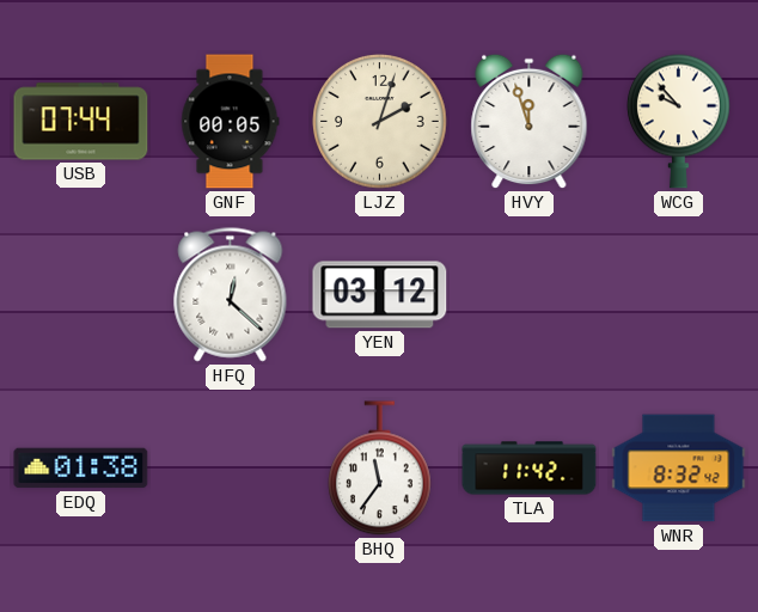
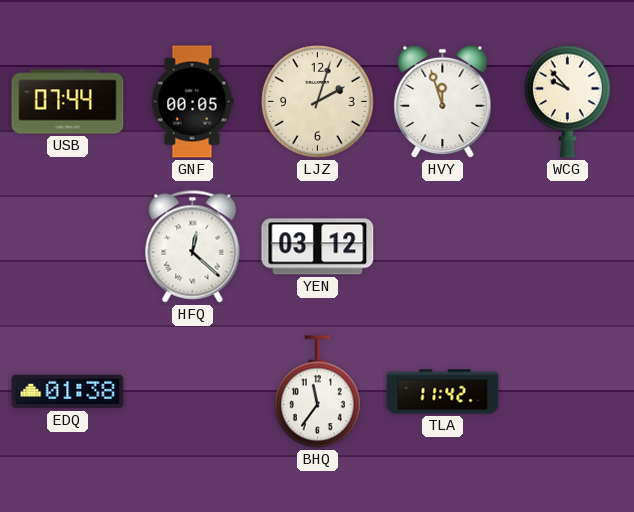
WNR: 8:32 -> none (679, 469)
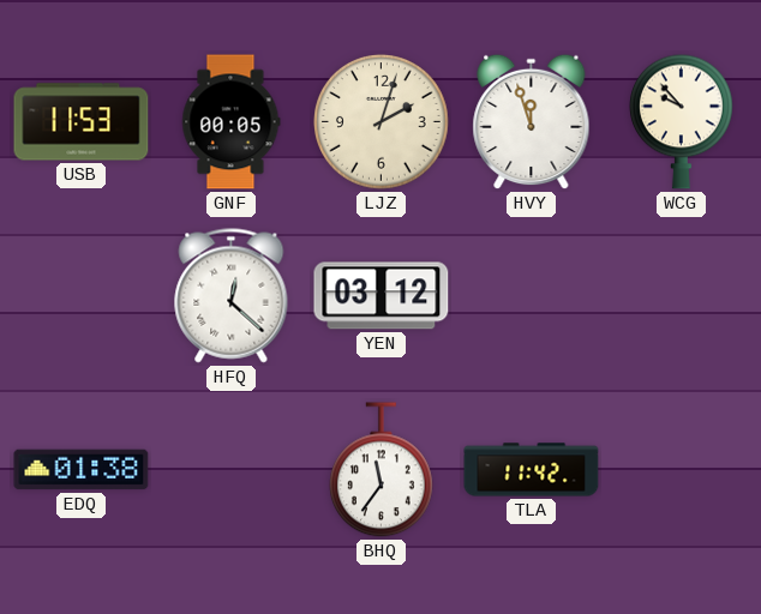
USB: 07:44 -> 11:53 (82, 122)
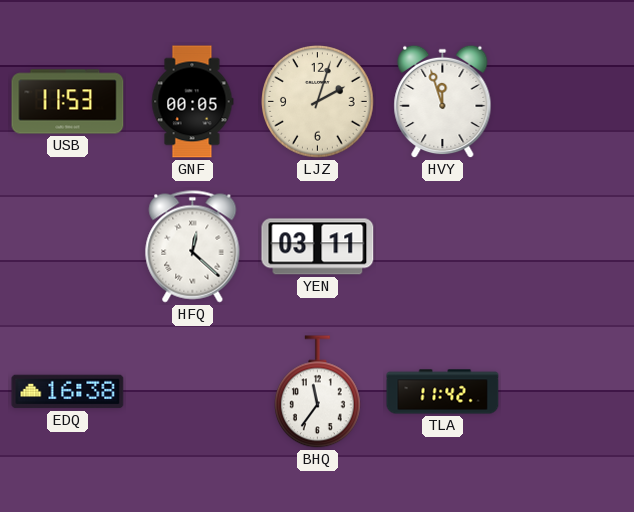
WCG: 9:53 -> none (682, 121)
YEN: 03:12 -> 03:11 (318, 247)
EDQ: 01:38 -> 16:38 (68, 392)
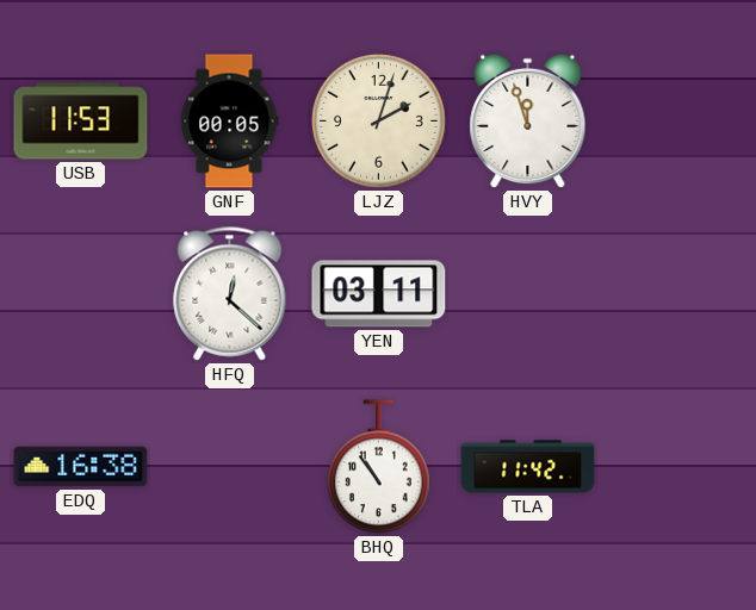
BHQ: 11:36 -> 10:54 (379, 467)
